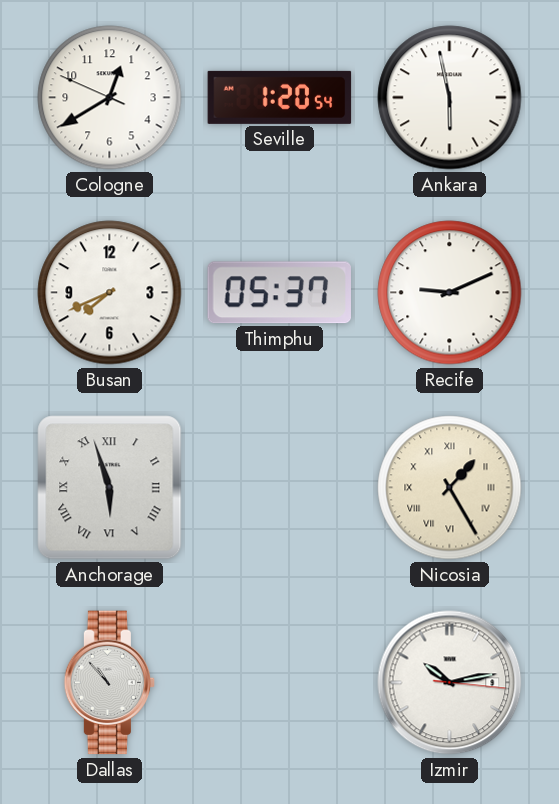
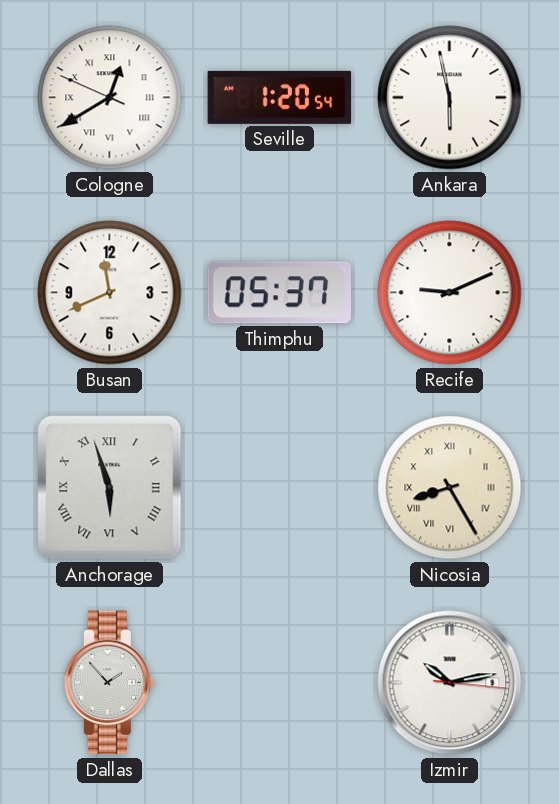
Cologne numerals: Arabic -> Roman (110, 98)
Busan: 7:41 -> 11:41 (110, 293)
Nicosia: 1:25 -> 8:25 (450, 488)
Dallas: 10:53 -> 1:53 (110, 683)
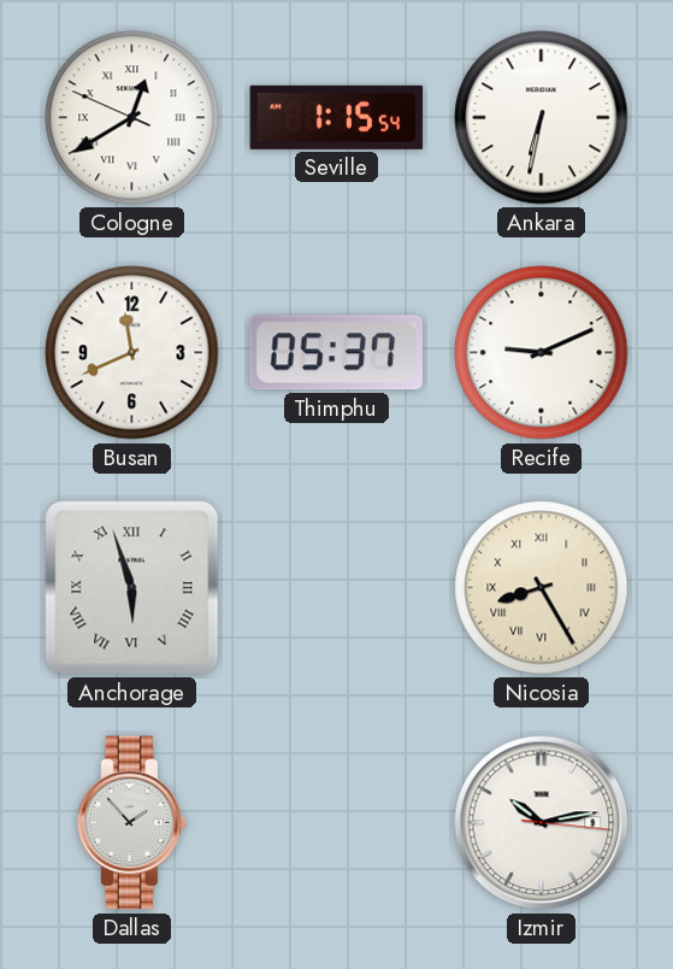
Seville: 1:20 -> 1:15 (337, 117)
Ankara: 5:58 -> 6:32 (542, 118)
